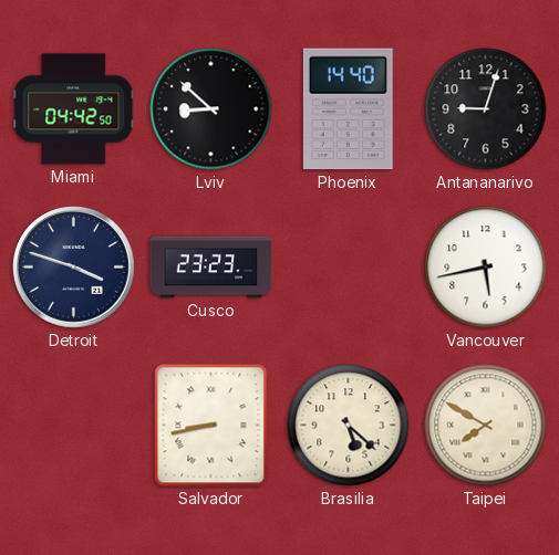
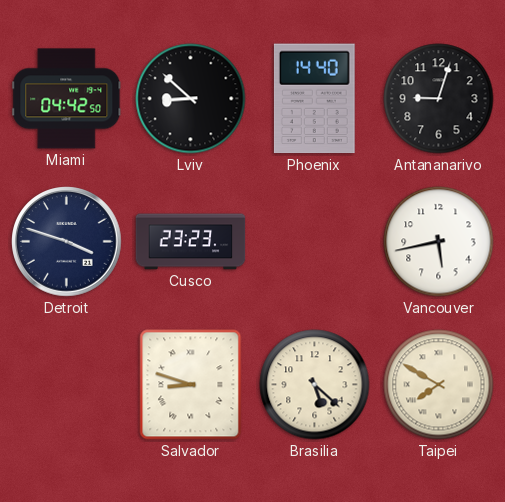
Salvador: 8:43 -> 8:48 (191, 385)
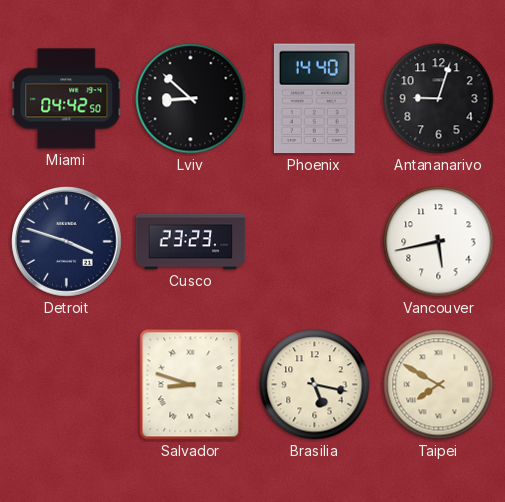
Brasilia: 5:22 -> 5:17 (315, 385)
